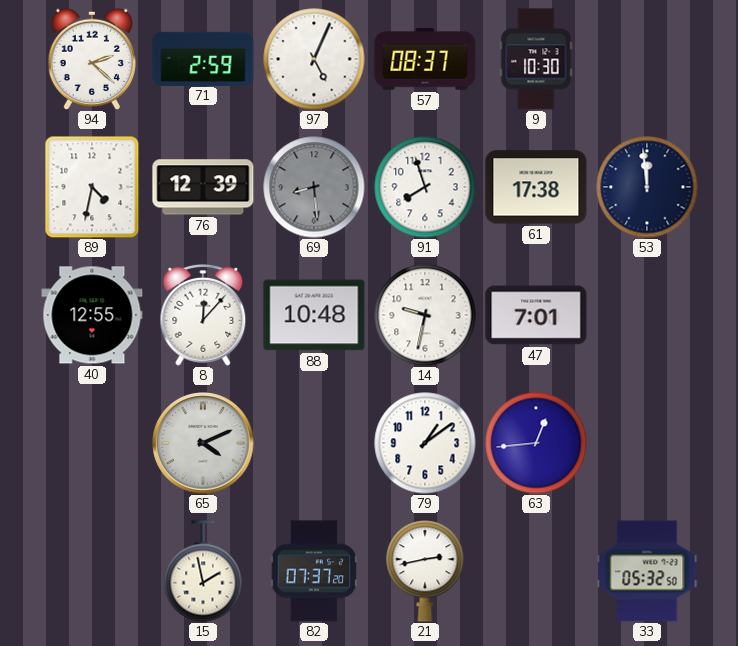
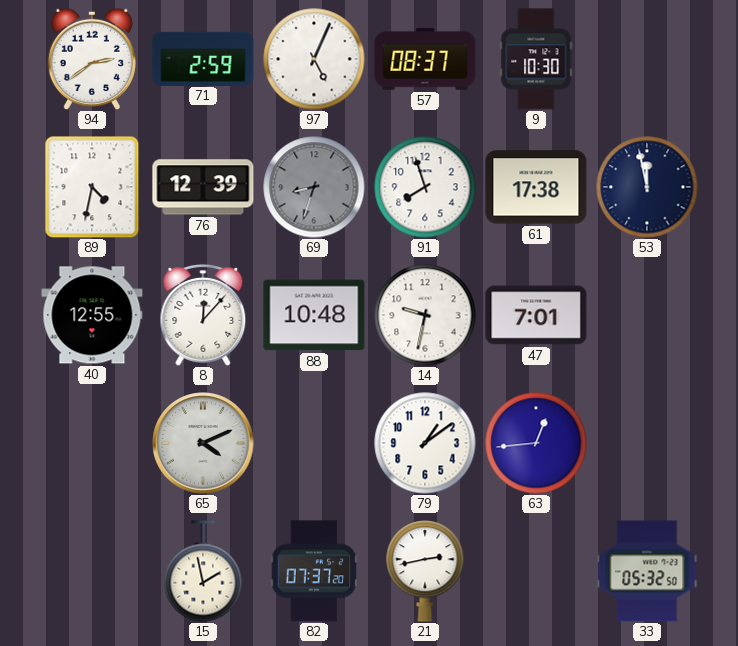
94: 2:22 -> 2:39 (92, 58)
69: 8:29 -> 8:33 (314, 187)
53: 11:59 -> 11:58 (647, 187)
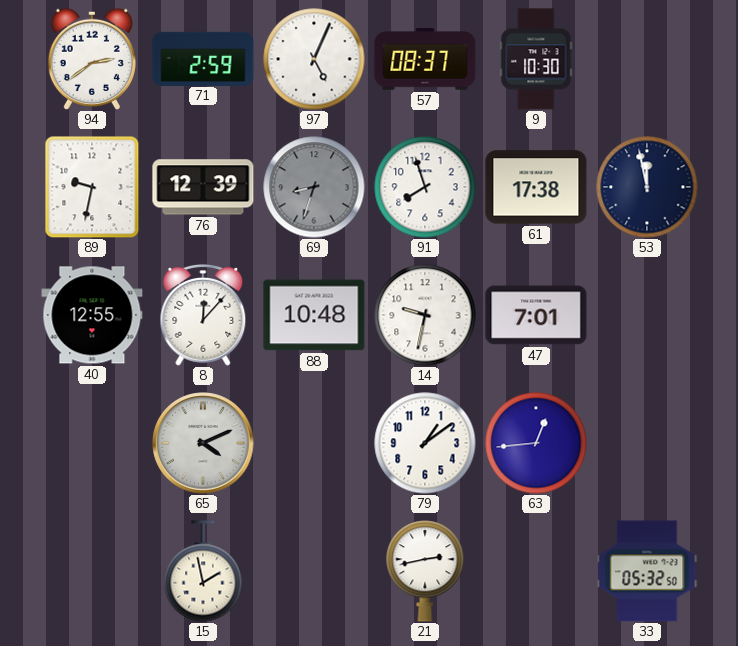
89: 4:32 -> 9:32 (92, 187)
82: 07:37 -> none (314, 571)
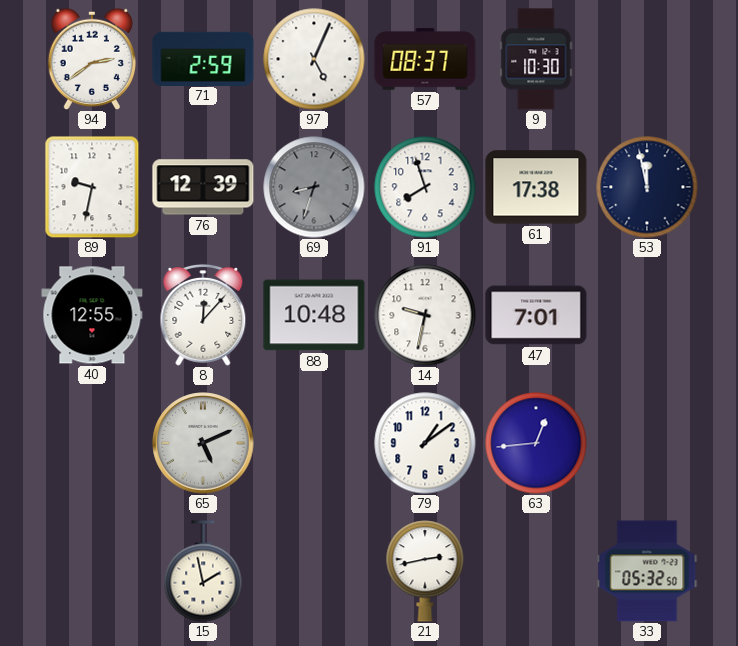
65: 4:11 -> 5:11 (203, 443)
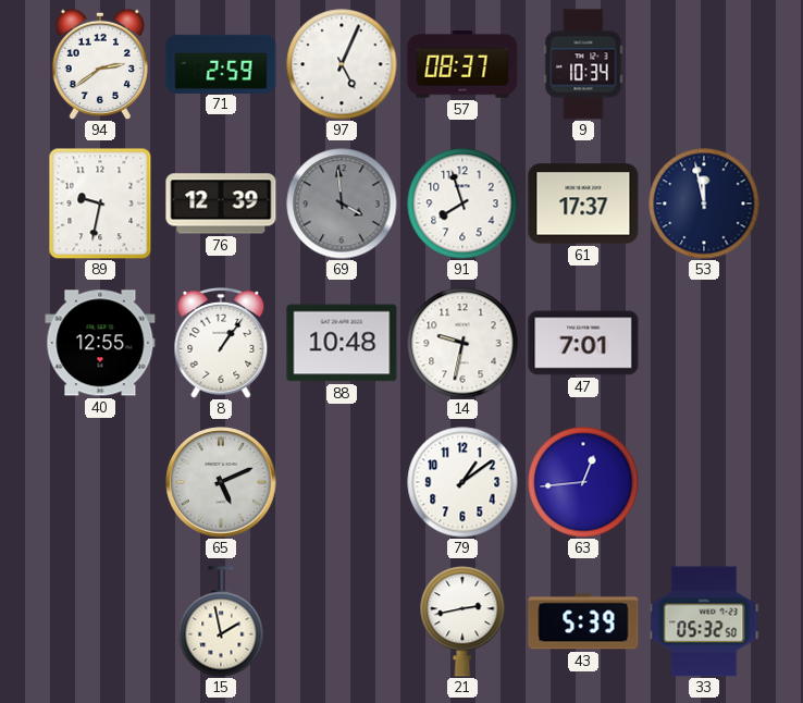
9: 10:30 -> 10:34 (583, 64)
69: 8:33 -> 3:59 (342, 203)
61: 17:38 -> 17:37 (583, 203)
8: 12:07 -> 1:06 (221, 343)
43: none -> 5:39 (583, 621)
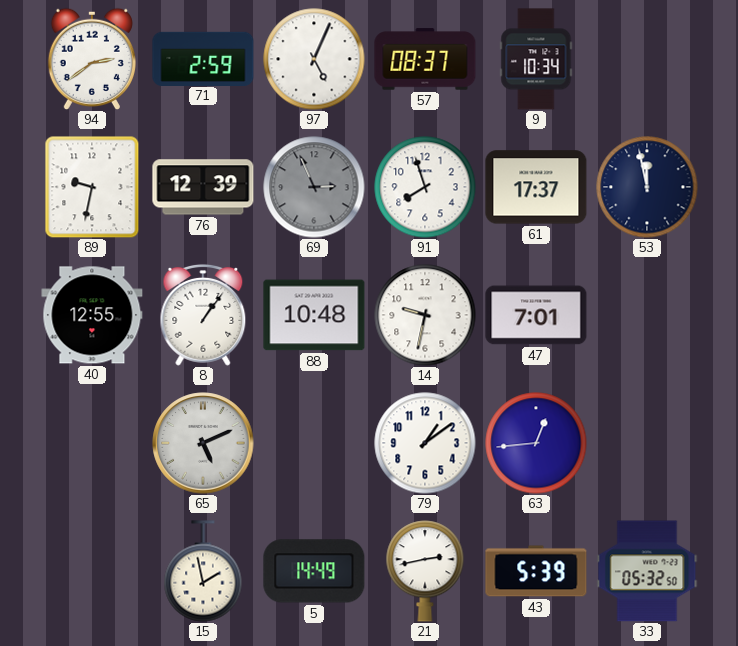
69: 3:59 -> 2:56 (314, 187)
5: none -> 14:49 (314, 571)
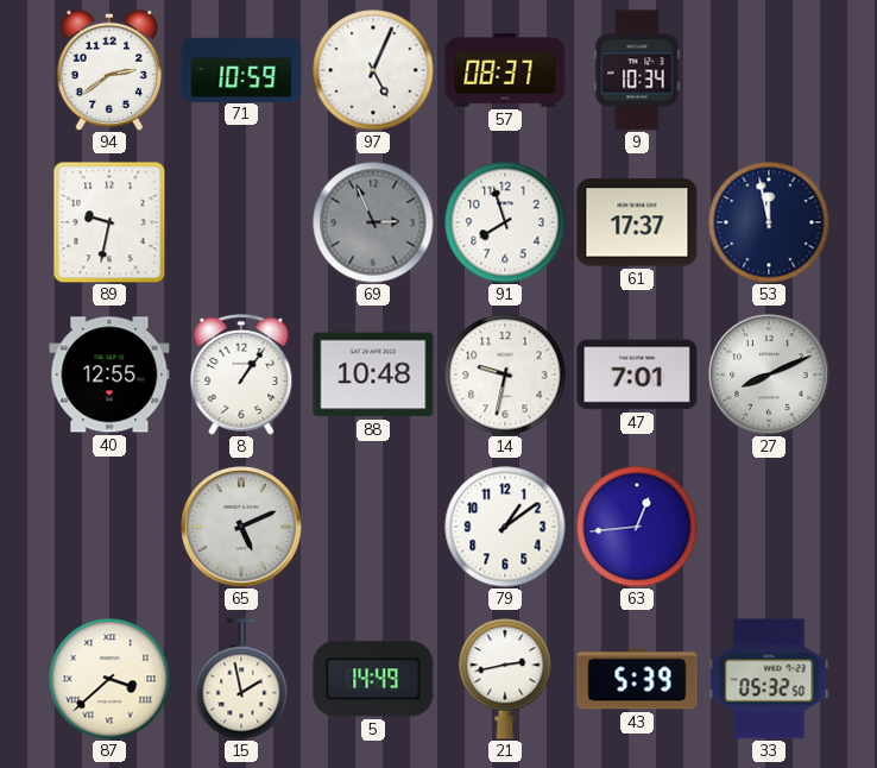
71: 2:59 -> 10:59 (241, 69)
76: 12:39 -> none (203, 187)
27: none -> 8:11 (769, 374)
87: none -> 3:38 (109, 679)
